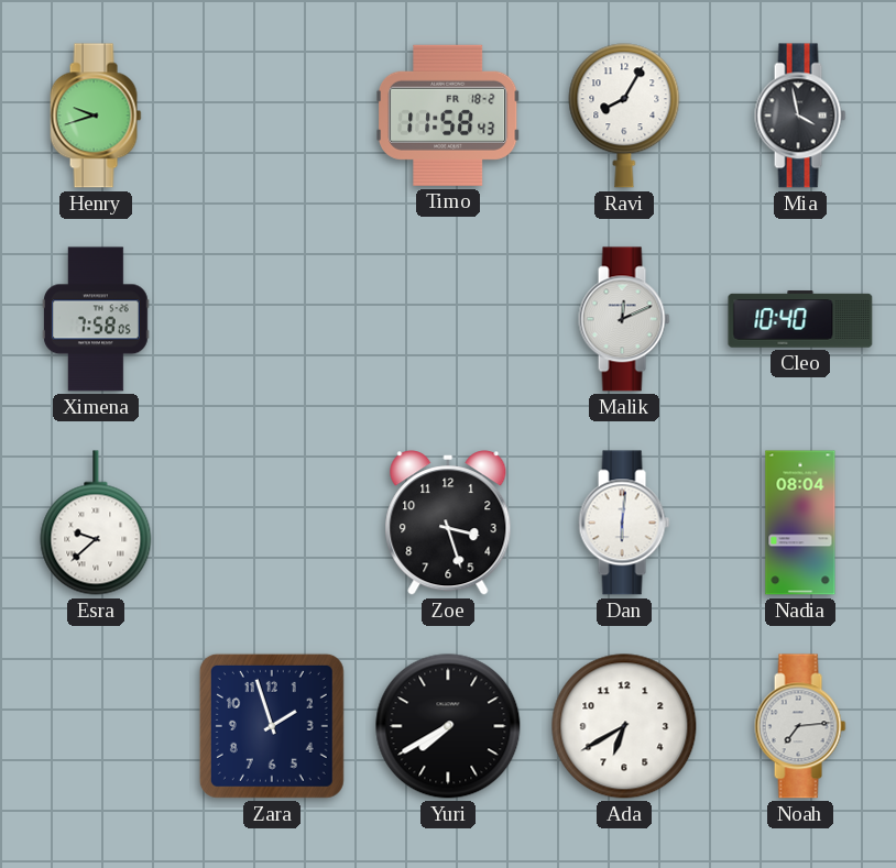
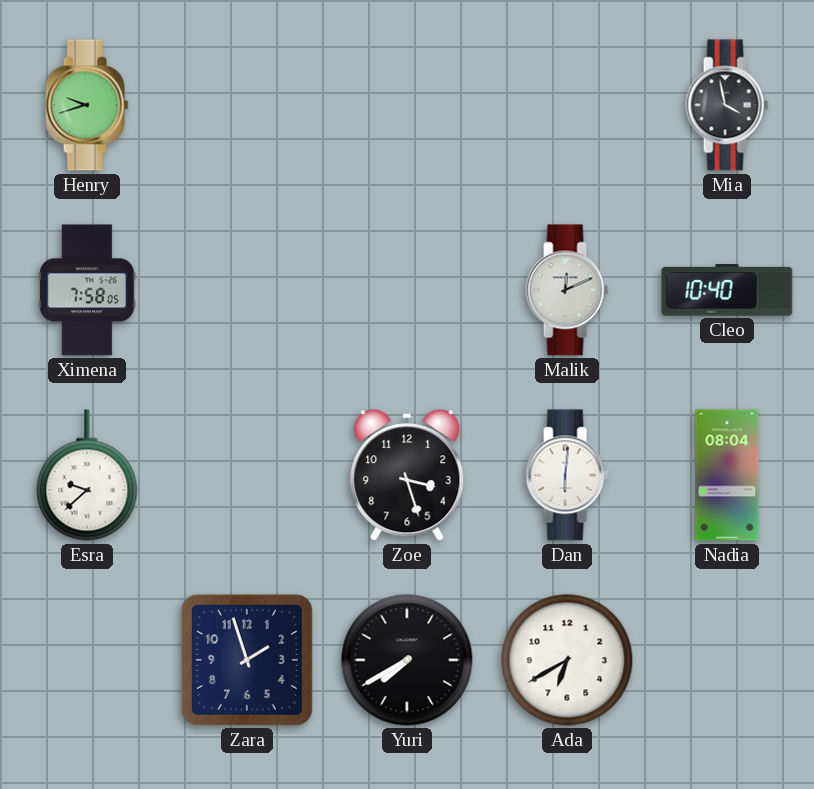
Timo: 11:58 -> none (449, 116)
Ravi: 8:05 -> none (624, 116)
Noah: 7:14 -> none (800, 726)
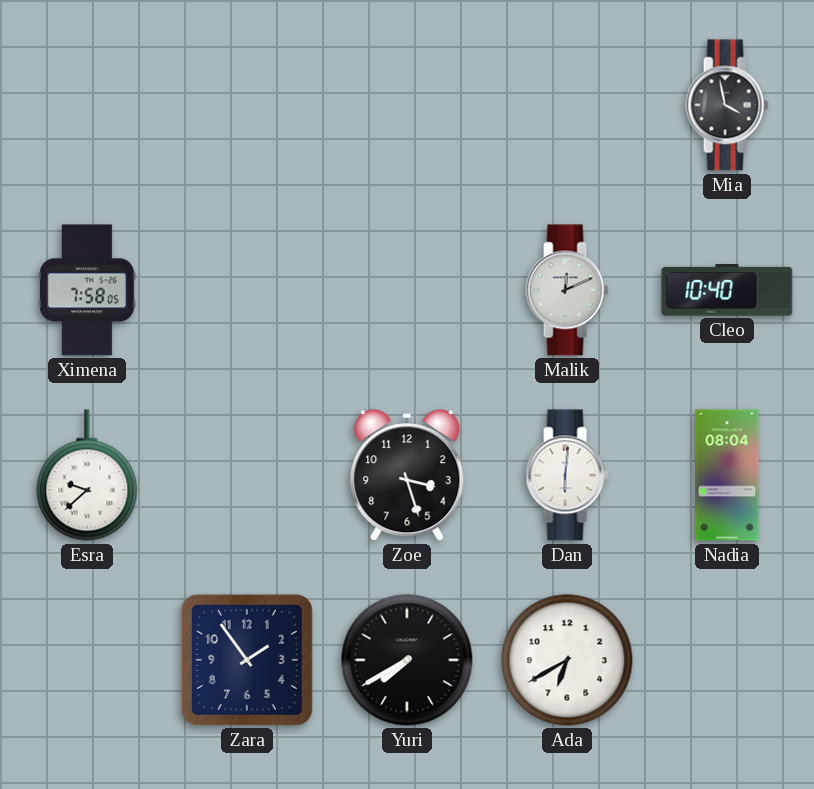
Henry: 9:42 -> none (87, 105)
Zara: 1:57 -> 1:54 (247, 660)
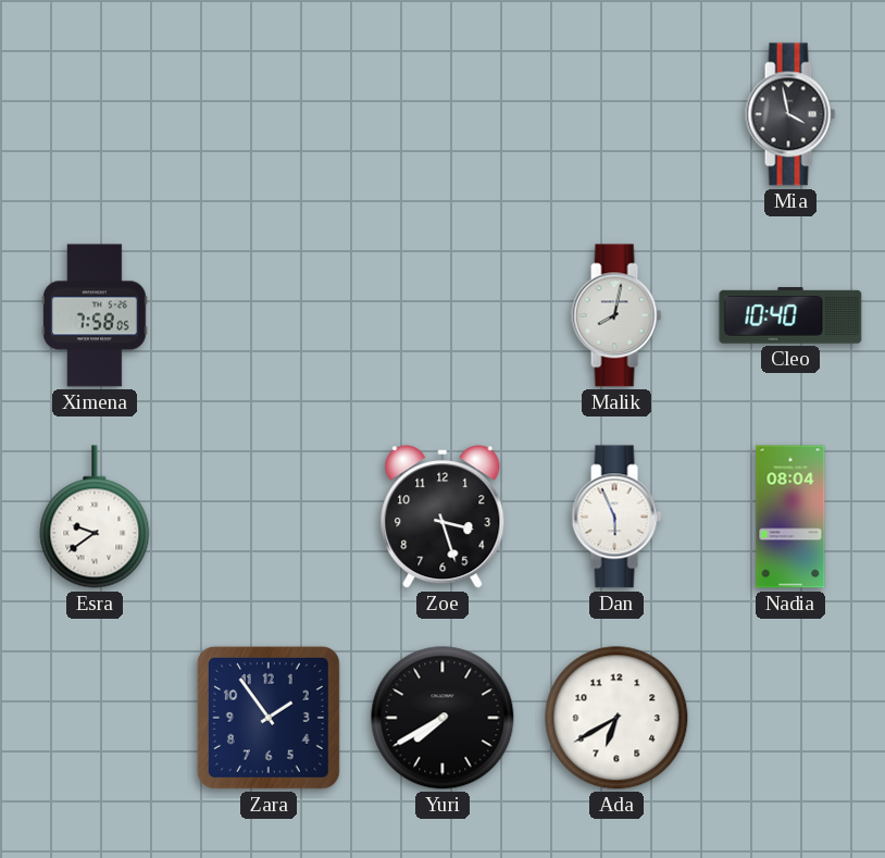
Malik: 12:11 -> 8:02 (616, 315)
Esra: 9:38 -> 9:39 (95, 517)
Dan: 6:01 -> 5:56 (616, 517)
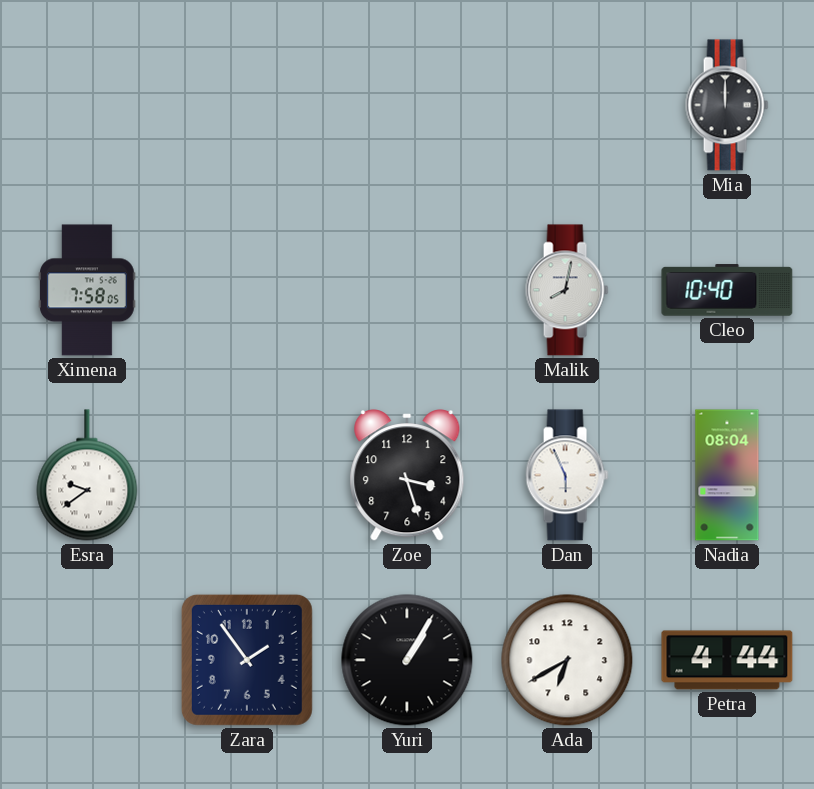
Mia: 3:58 -> 12:00 (727, 105)
Yuri: 7:40 -> 1:05 (407, 660)
Petra: none -> 4:44 (727, 660)
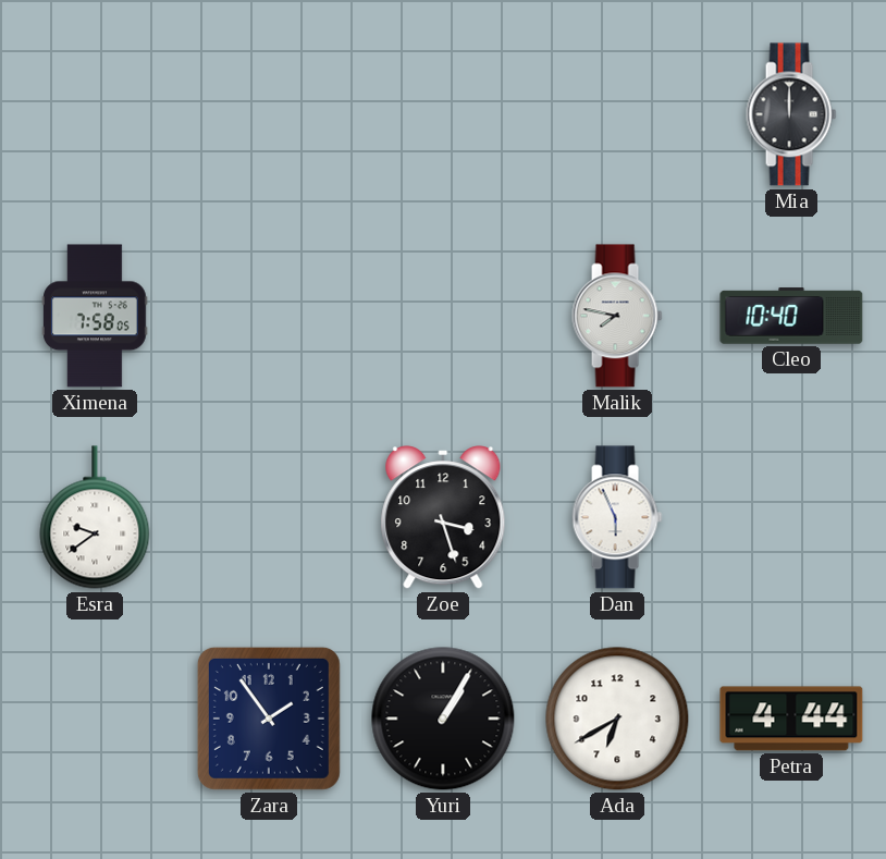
Malik: 8:02 -> 7:47 (617, 316)
Nadia: 08:04 -> none (727, 475)
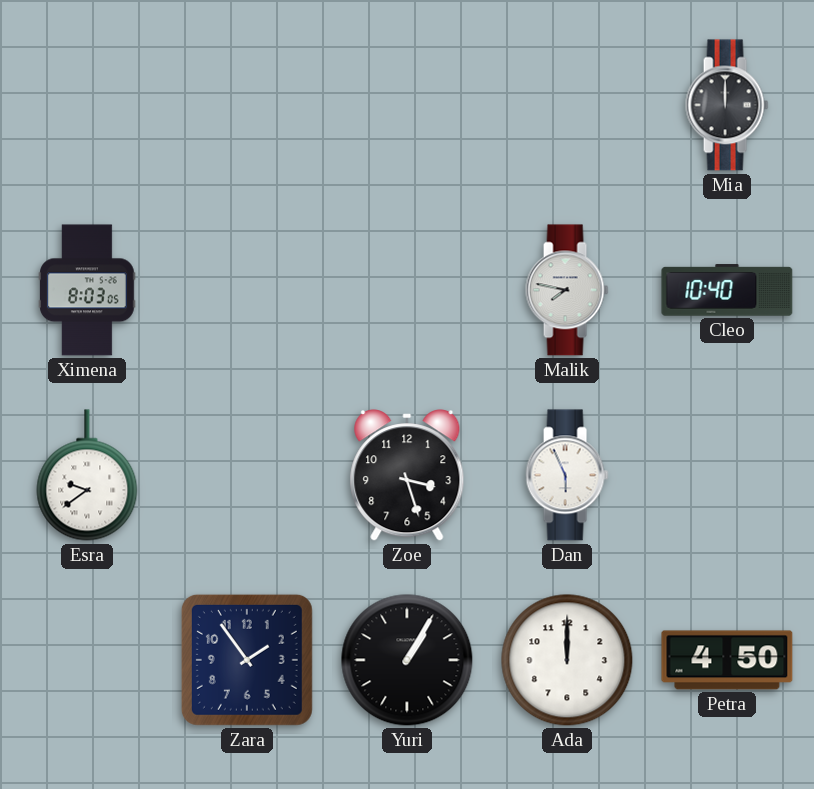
Ximena: 7:58 -> 8:03 (87, 290)
Ada: 6:40 -> 12:00 (567, 660)
Petra: 4:44 -> 4:50 (727, 660)
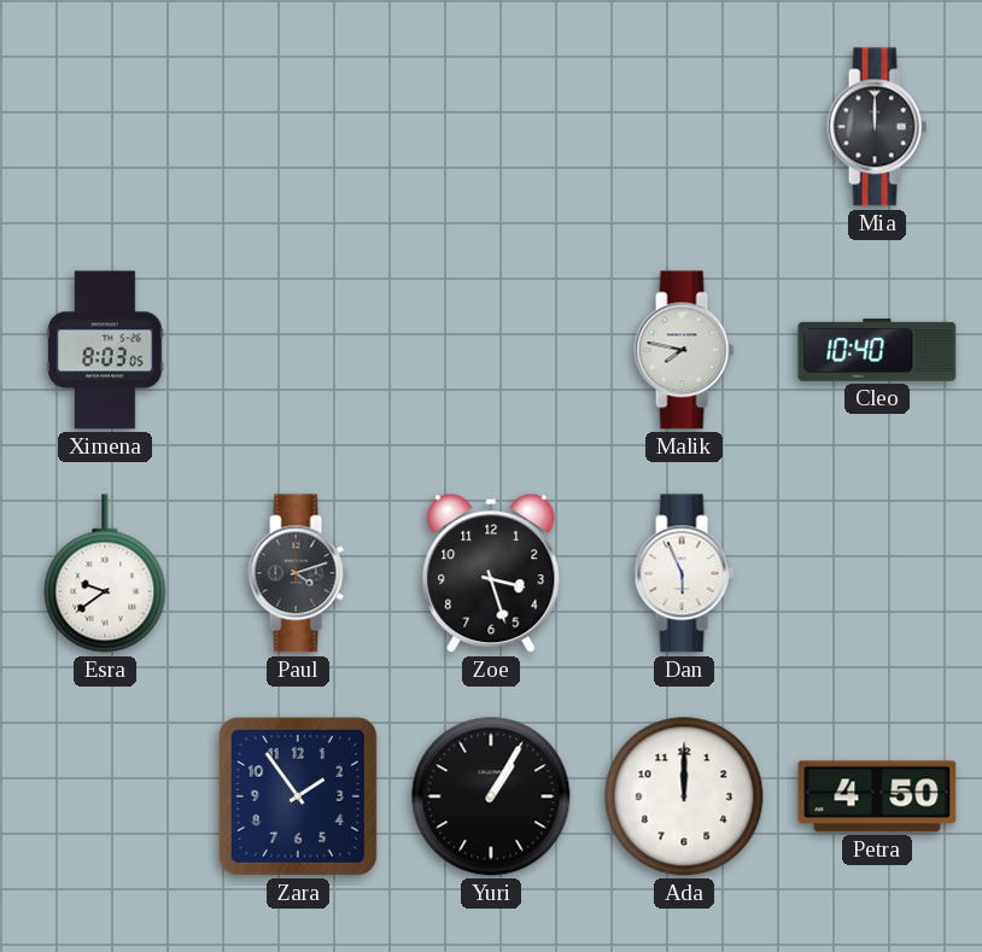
Paul: none -> 4:12 (298, 573)
